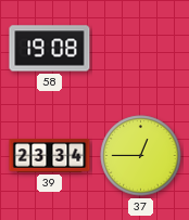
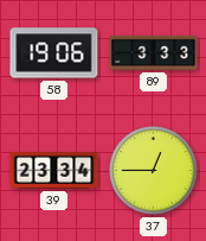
58: 19:08 -> 19:06 (54, 53)
89: none -> 3:33 (154, 52)
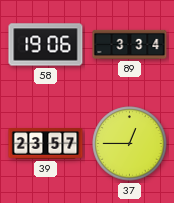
89: 3:33 -> 3:34 (130, 44)
39: 23:34 -> 23:57 (46, 144)
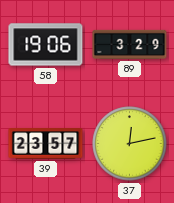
89: 3:34 -> 3:29 (130, 44)
37: 12:45 -> 12:13 (130, 144)
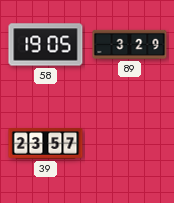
58: 19:06 -> 19:05 (46, 45)
37: 12:13 -> none (130, 144)
